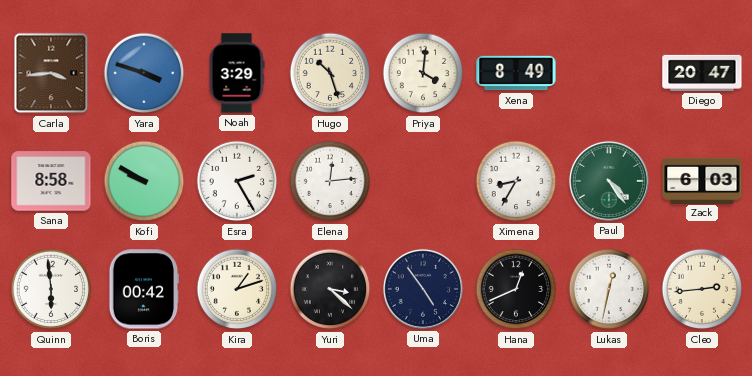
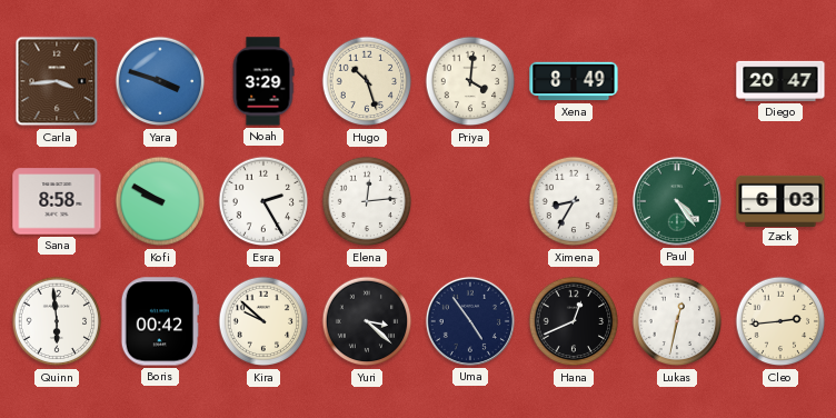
Kira: 1:12 -> 9:52 (263, 321)
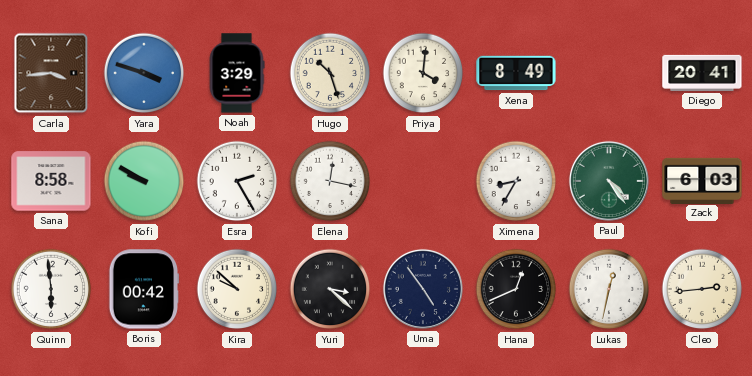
Diego: 20:47 -> 20:41 (702, 73)
Elena: 12:14 -> 12:17 (330, 181)
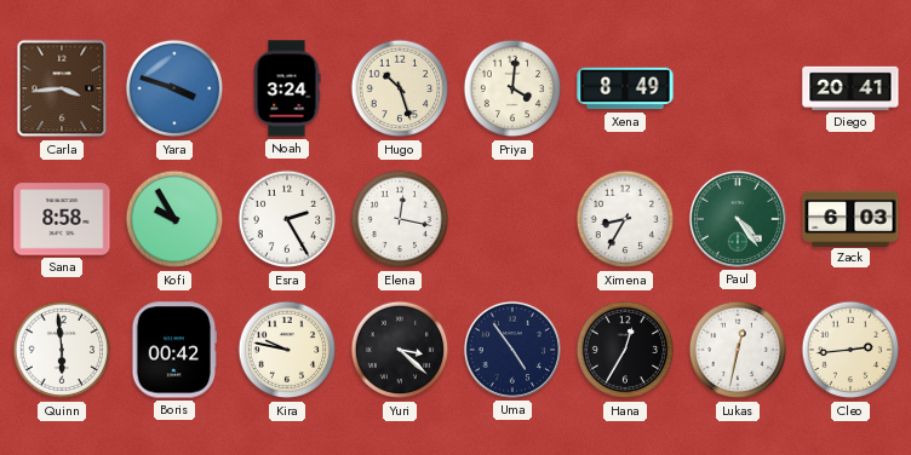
Noah: 3:29 -> 3:24 (287, 88)
Kofi: 9:50 -> 9:55 (174, 219)
Kira: 9:52 -> 9:47 (287, 350)
Hana: 12:41 -> 12:35 (625, 350)
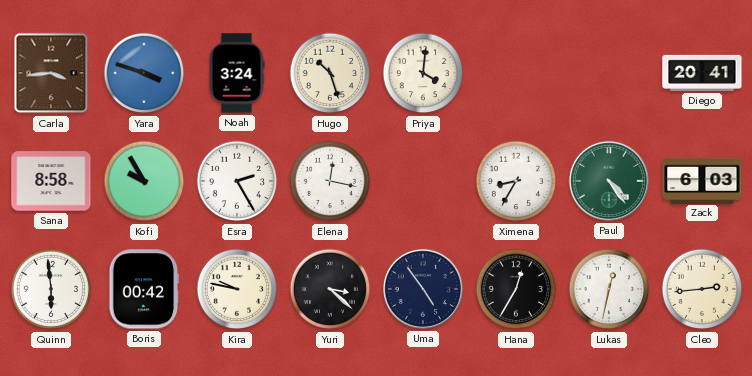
Xena: 8:49 -> none (625, 88)
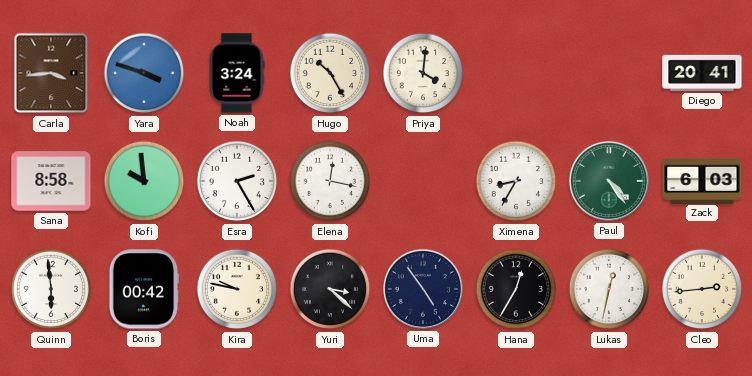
Hugo: 10:27 -> 10:25 (330, 73)
Kofi: 9:55 -> 9:59 (144, 181)
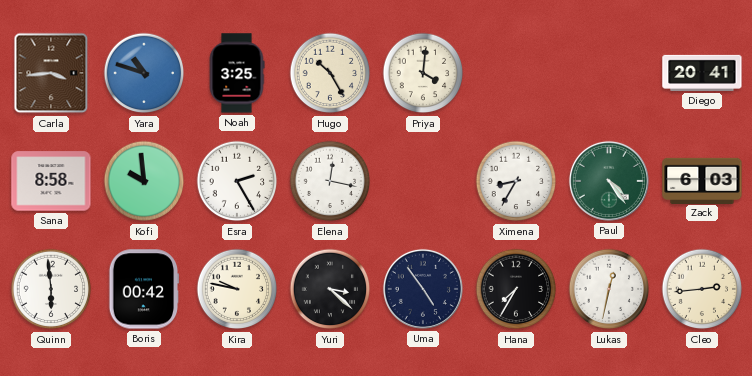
Yara: 3:48 -> 10:48 (144, 73)
Noah: 3:24 -> 3:25 (237, 73)
Hana: 12:35 -> 7:35 (516, 289)
